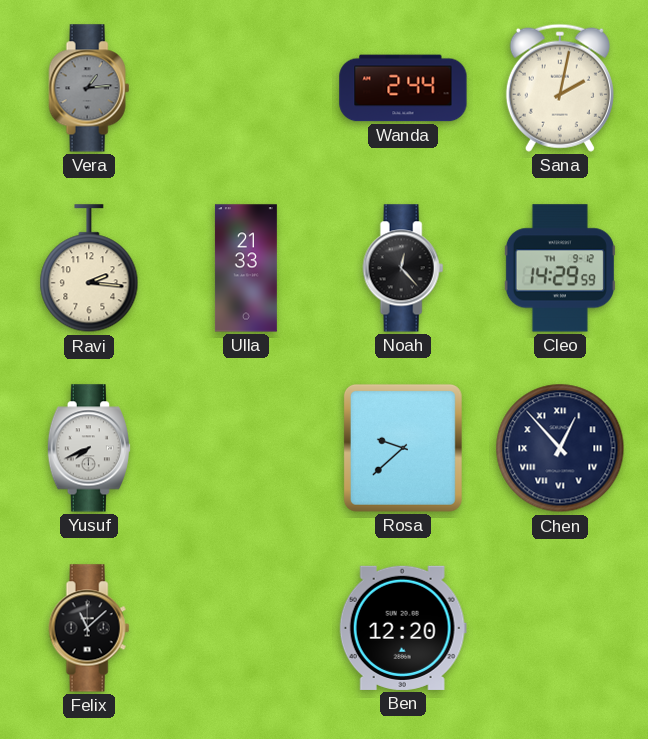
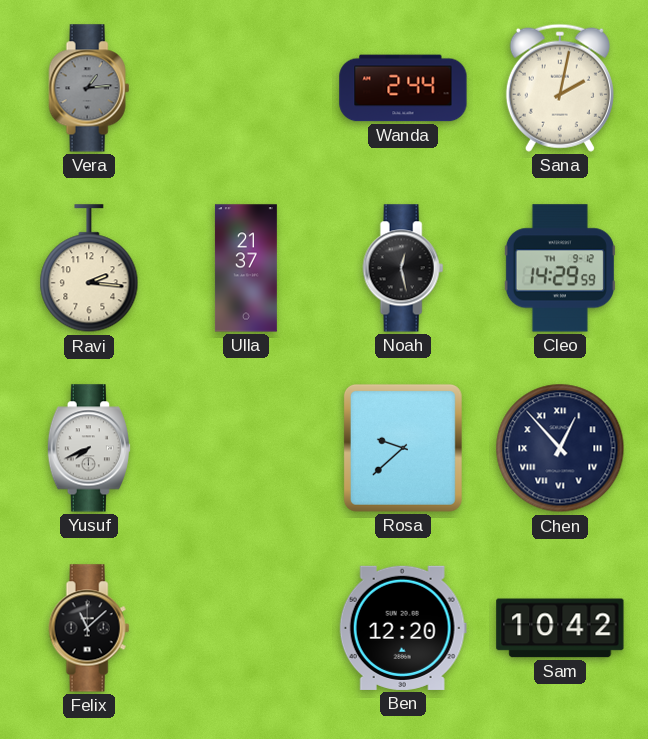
Ulla: 21:33 -> 21:37 (246, 268)
Noah: 12:23 -> 12:28 (403, 268)
Sam: none -> 10:42 (560, 628)
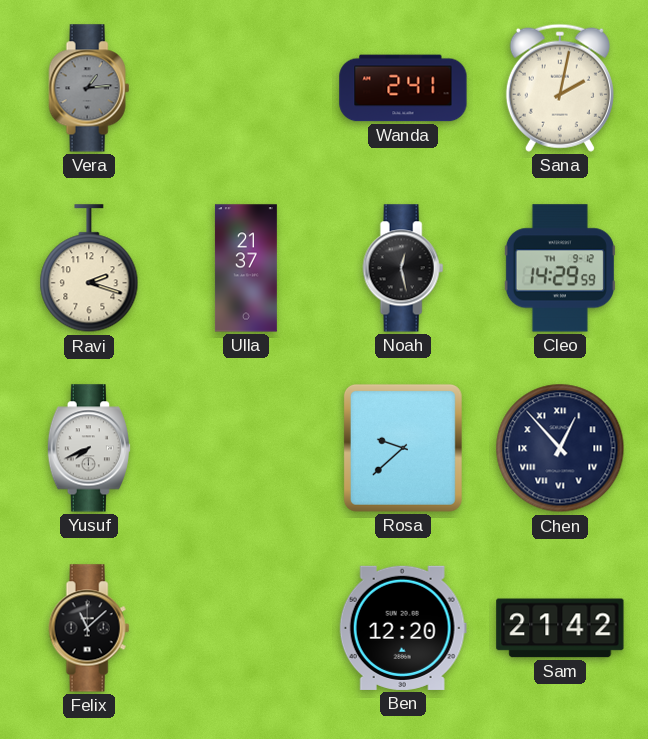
Wanda: 2:44 -> 2:41 (403, 88)
Ravi: 2:16 -> 2:18 (89, 269)
Sam: 10:42 -> 21:42 (560, 628)
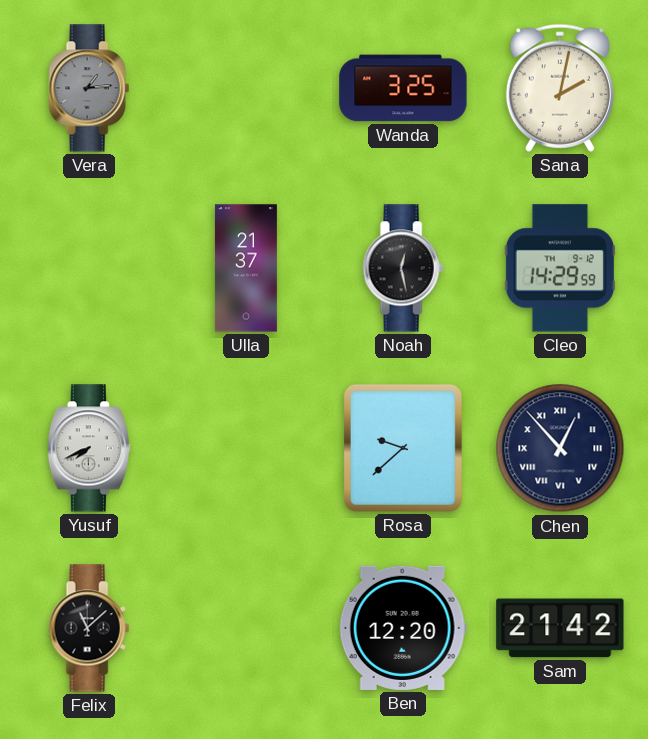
Wanda: 2:41 -> 3:25 (403, 88)
Ravi: 2:18 -> none (89, 269)
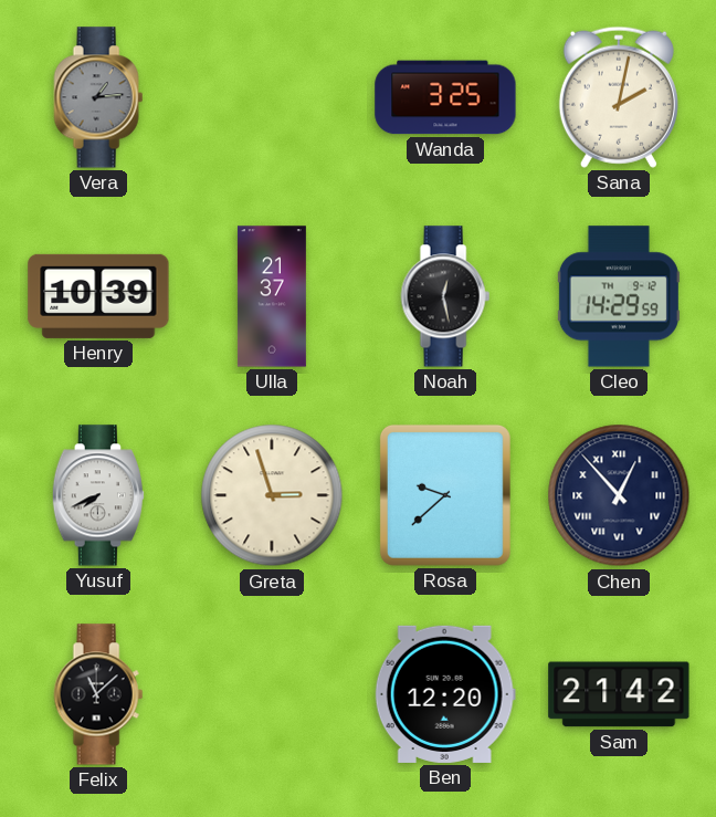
Henry: none -> 10:39 (98, 296)
Greta: none -> 2:57 (272, 495)
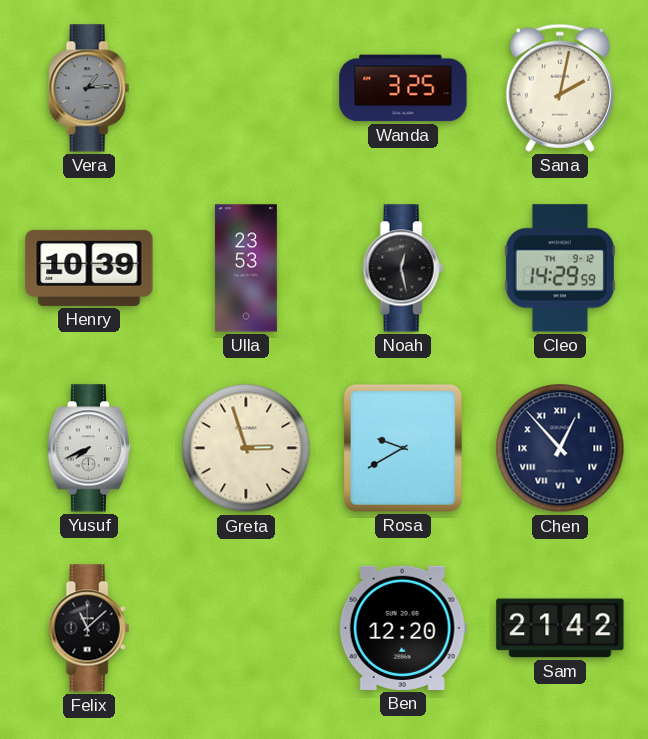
Ulla: 21:37 -> 23:53 (246, 268)
Rosa: 9:38 -> 9:40 (403, 448)
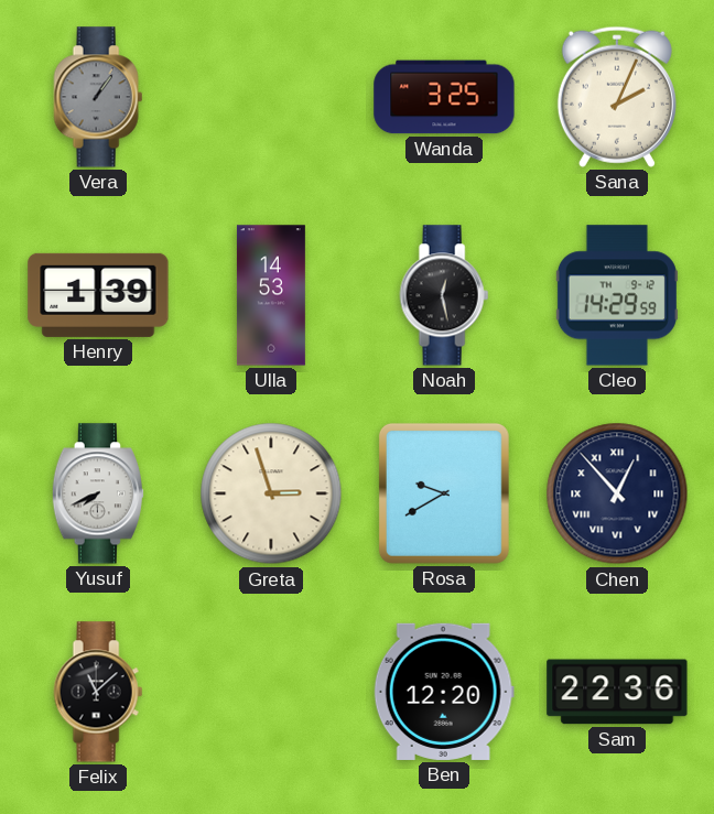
Vera: 1:14 -> 1:06 (98, 97)
Sana: 2:02 -> 2:04 (617, 97)
Henry: 10:39 -> 1:39 (98, 295)
Ulla: 23:53 -> 14:53 (271, 295)
Sam: 21:42 -> 22:36 (617, 692)
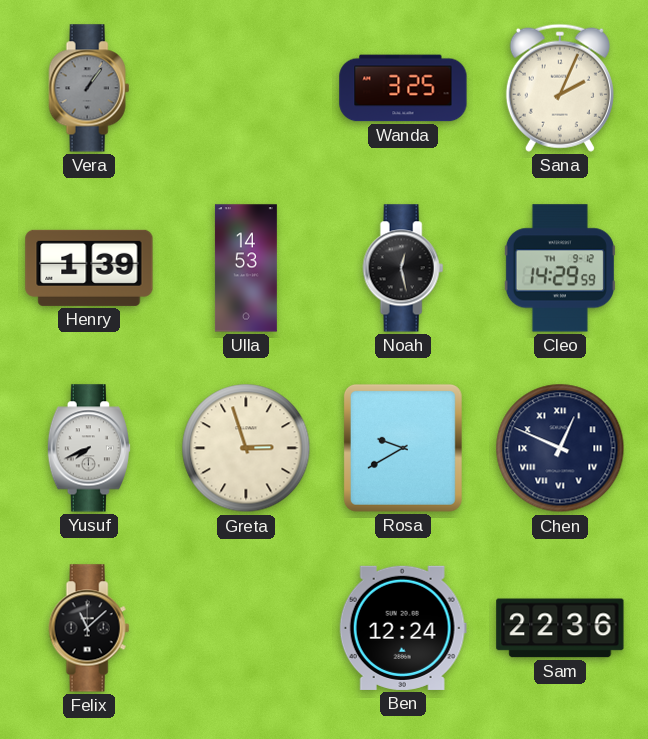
Chen: 12:53 -> 12:49 (560, 448)
Ben: 12:20 -> 12:24 (403, 628)
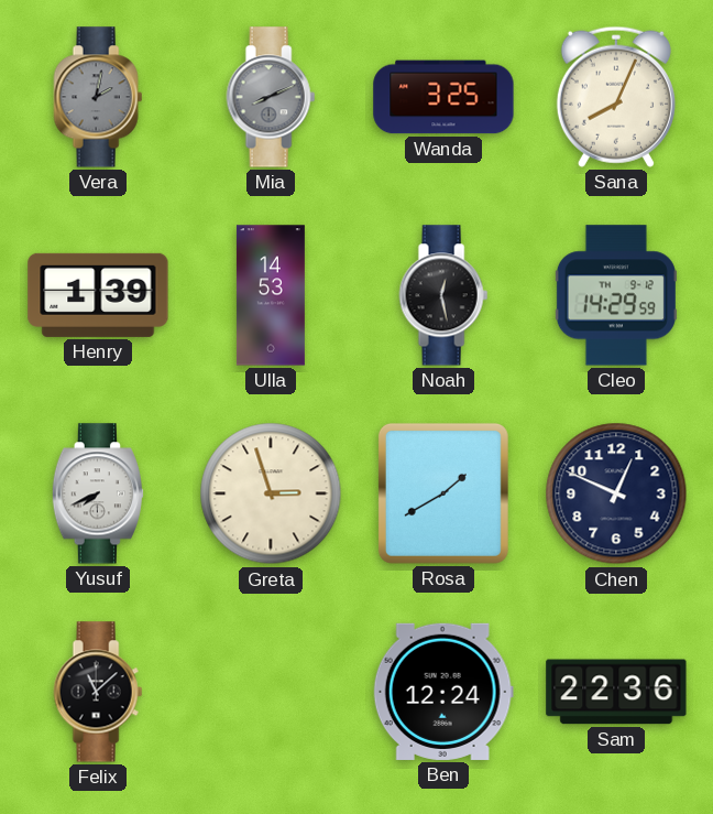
Vera: 1:06 -> 2:02 (98, 97)
Mia: none -> 8:11 (271, 97)
Sana: 2:04 -> 8:04 (616, 97)
Rosa: 9:40 -> 1:40 (443, 493)
Chen numerals: Roman -> Arabic (616, 493)
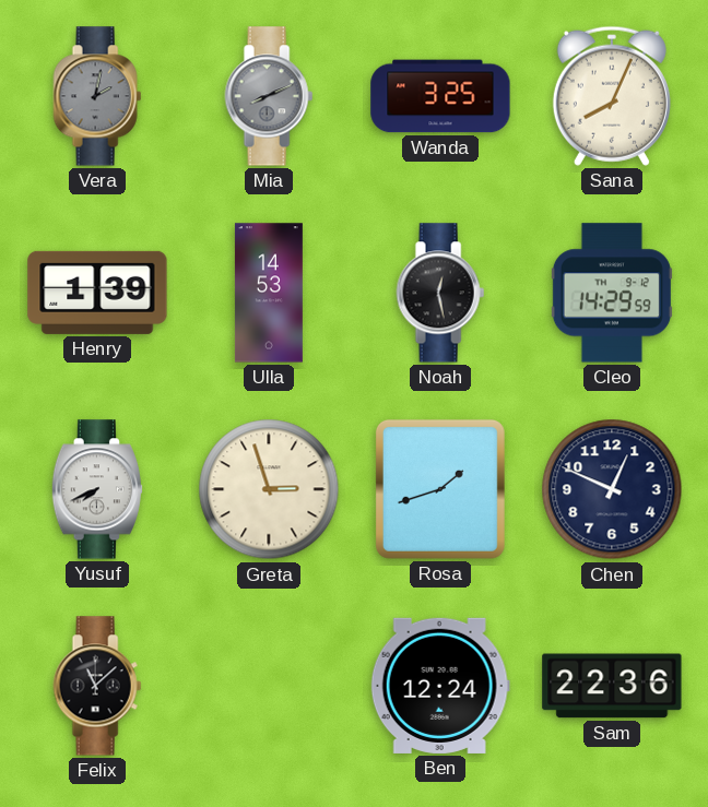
Rosa: 1:40 -> 1:42 (440, 489)
